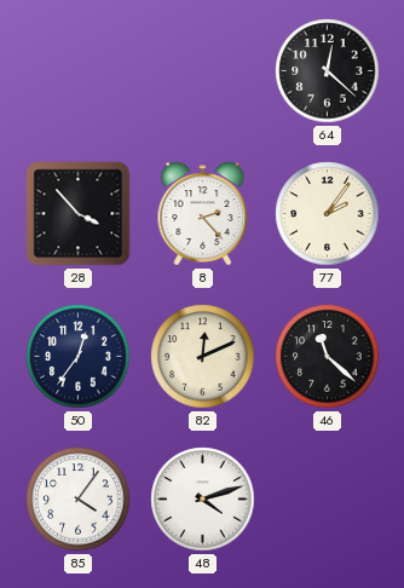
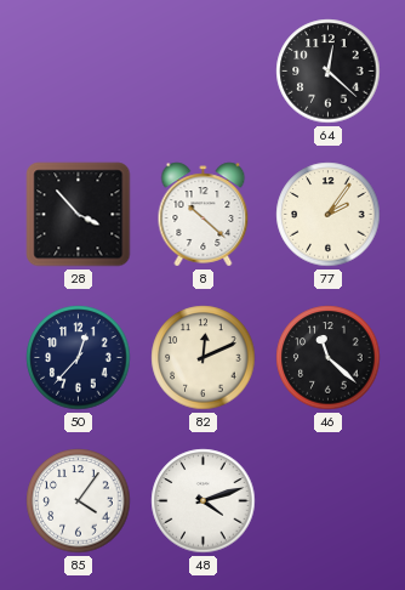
8: 2:23 -> 10:22 (204, 215)
50: 12:36 -> 12:37 (79, 358)
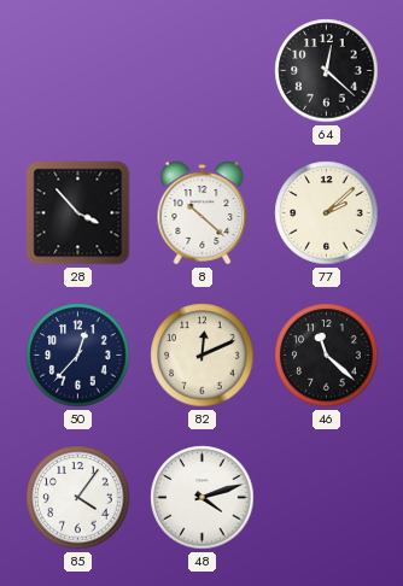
77: 2:06 -> 2:08 (327, 213)
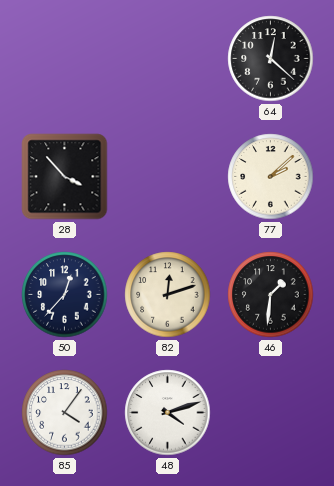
8: 10:22 -> none (203, 213)
82: 12:11 -> 12:12 (168, 295)
46: 11:22 -> 1:31 (271, 295)
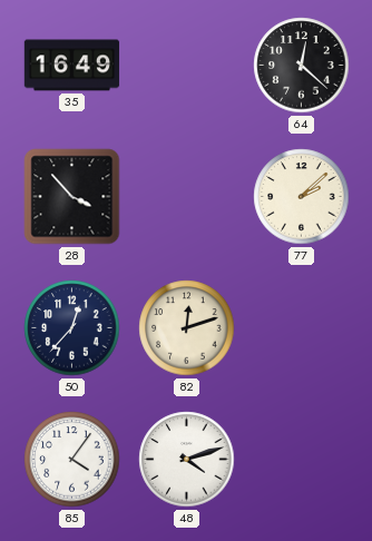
35: none -> 16:49 (72, 66)
46: 1:31 -> none (271, 295)
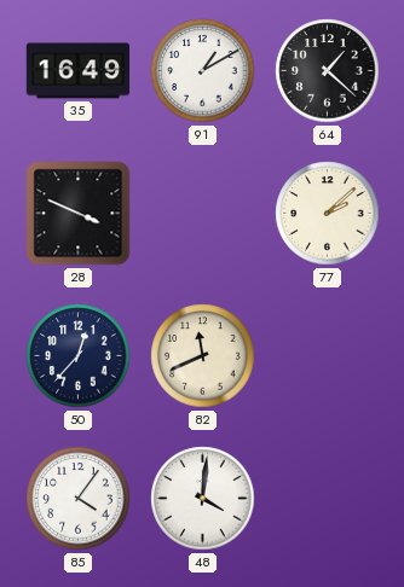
91: none -> 1:10 (203, 71)
64: 12:22 -> 1:22 (328, 71)
28: 3:53 -> 3:49 (79, 214)
82: 12:12 -> 11:41 (203, 356)
48: 4:12 -> 4:01 (203, 499)
